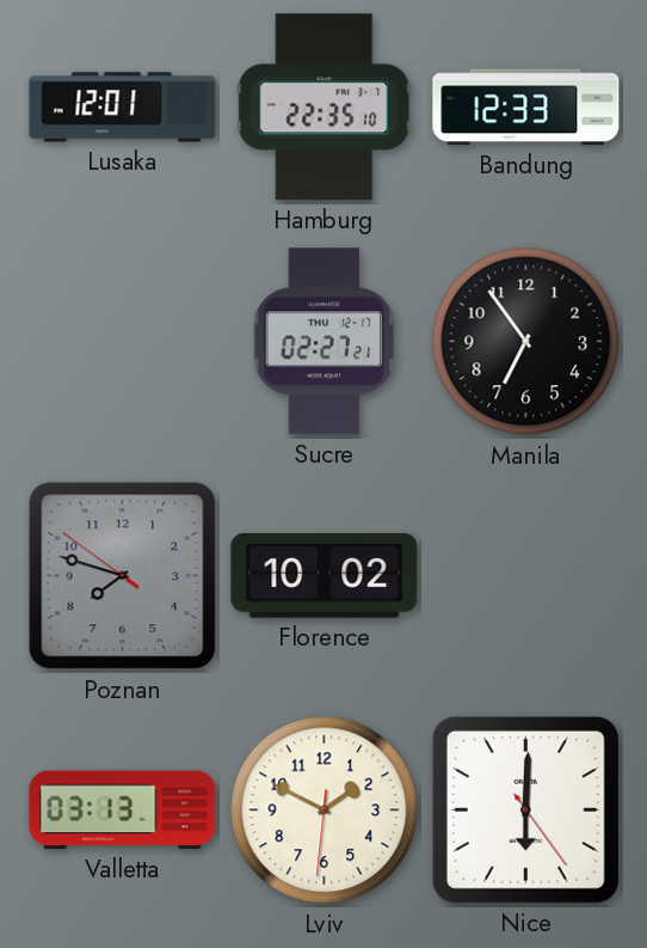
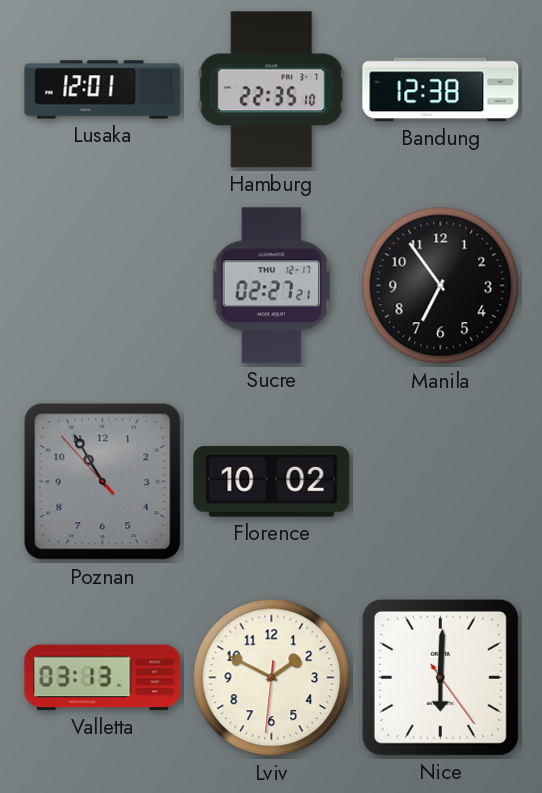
Bandung: 12:33 -> 12:38 (441, 90)
Poznan: 7:47 -> 10:54 (103, 482)
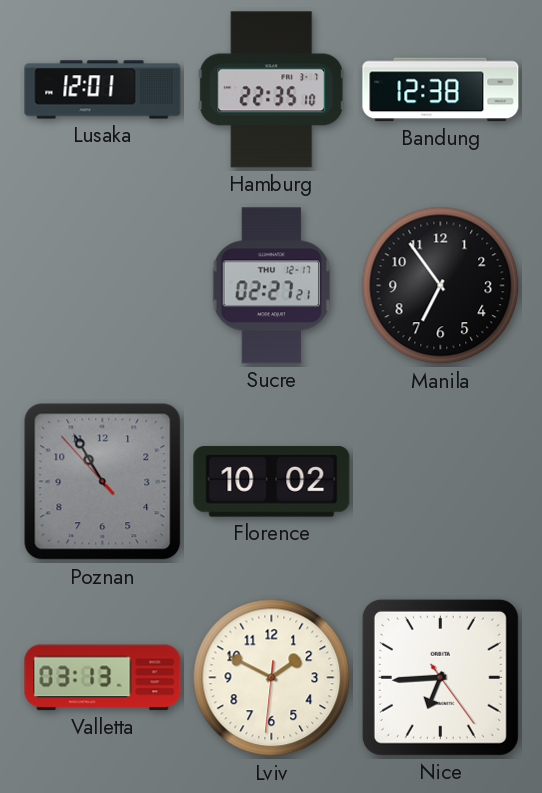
Nice: 6:00 -> 6:44 (440, 677)
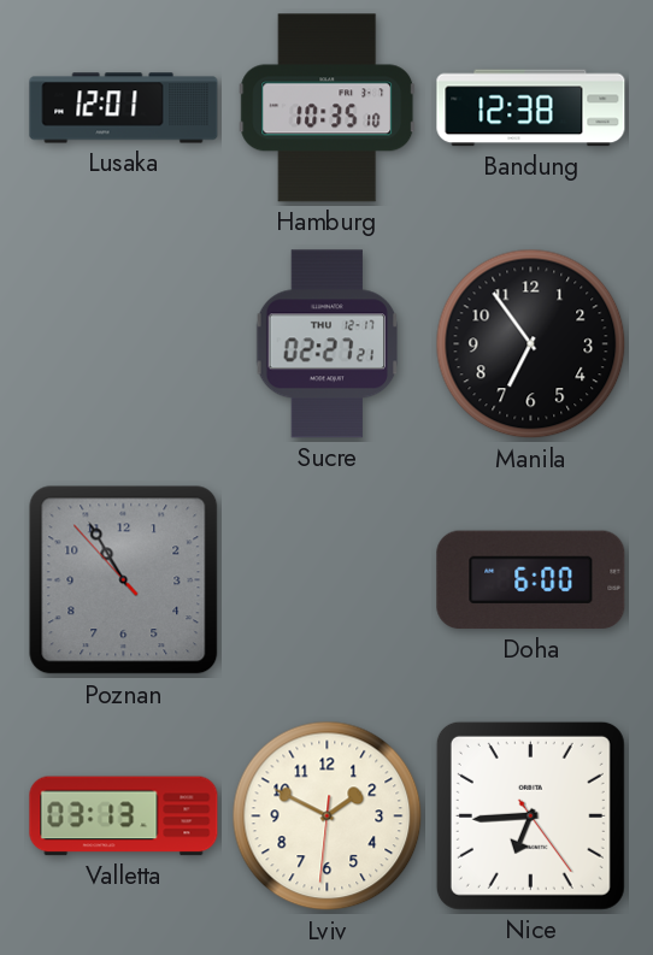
Hamburg: 22:35 -> 10:35 (328, 108)
Florence: 10:02 -> none (272, 482)
Doha: none -> 6:00 (531, 580)
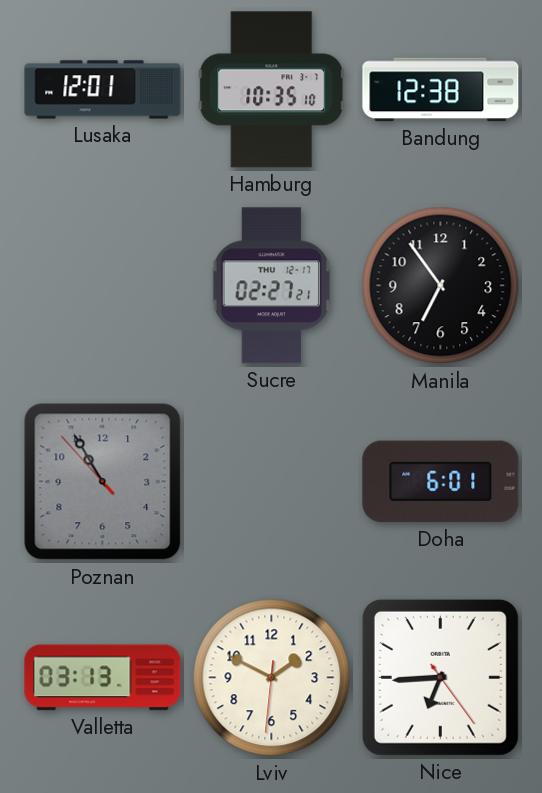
Doha: 6:00 -> 6:01 (441, 482)
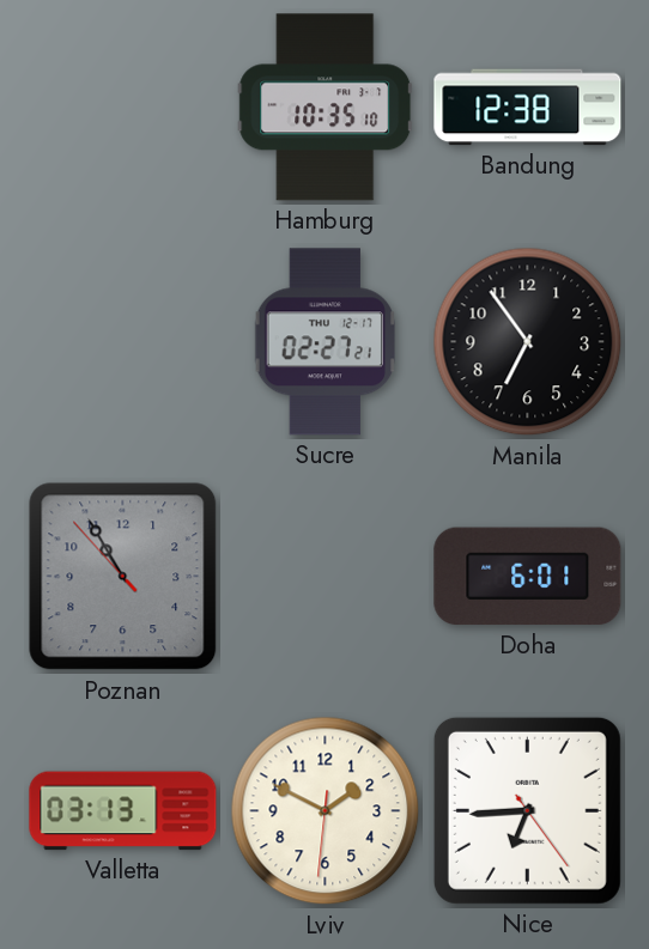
Lusaka: 12:01 -> none (103, 90)
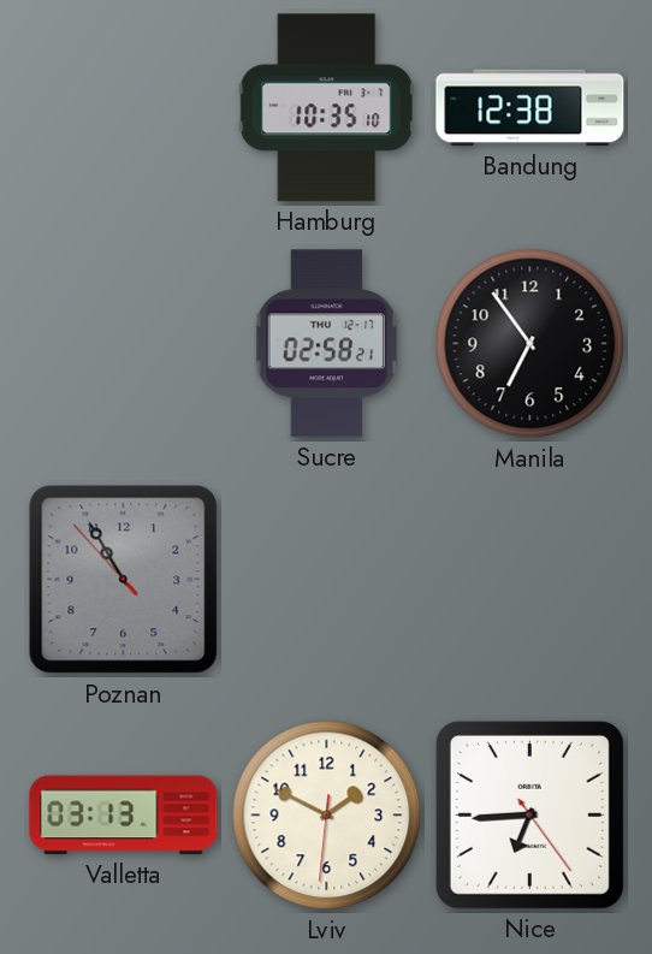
Sucre: 02:27 -> 02:58 (327, 344)
Doha: 6:01 -> none (528, 577)
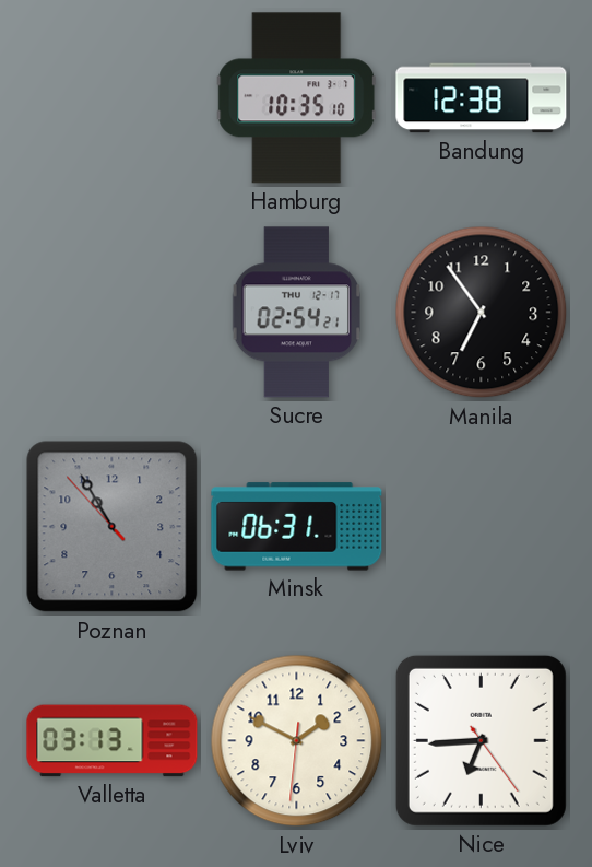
Sucre: 02:58 -> 02:54 (297, 313)
Minsk: none -> 06:31 (297, 527)
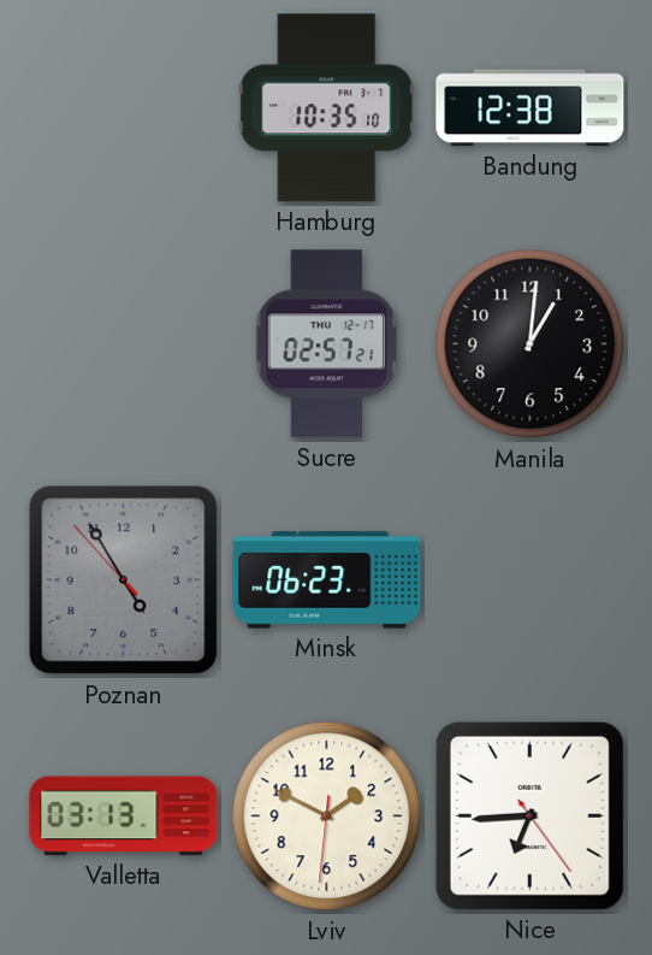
Sucre: 02:54 -> 02:57 (327, 344)
Manila: 6:54 -> 1:01 (531, 344)
Poznan: 10:54 -> 4:54 (124, 580)
Minsk: 06:31 -> 06:23 (327, 580)
